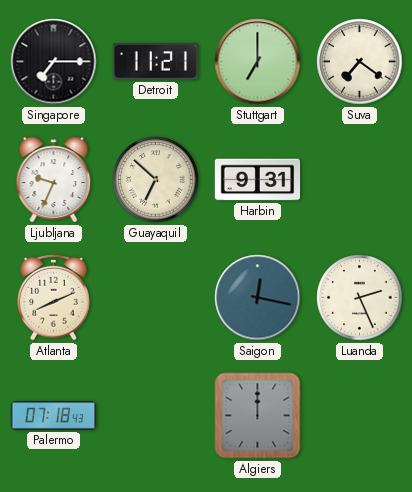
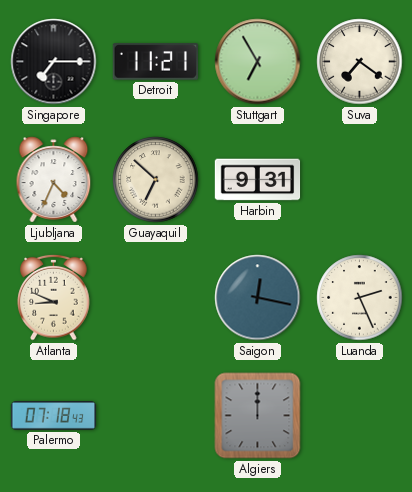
Stuttgart: 7:00 -> 6:55 (258, 62)
Ljubljana: 9:34 -> 4:34 (54, 180)
Atlanta: 8:11 -> 8:49 (54, 297)
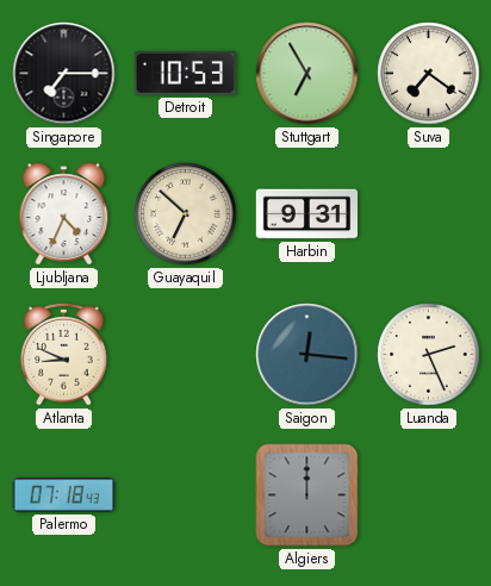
Detroit: 11:21 -> 10:53 (185, 74)
Saigon: 12:17 -> 12:16 (307, 355)
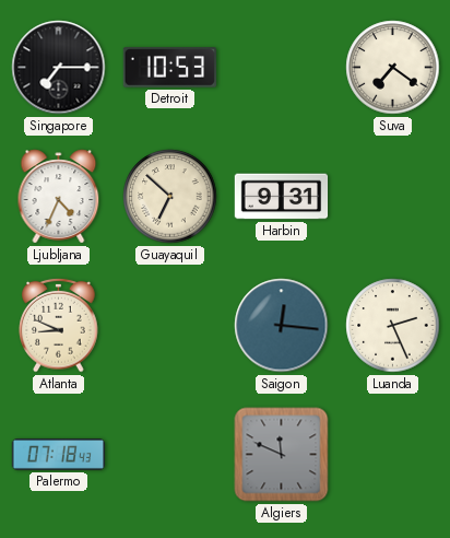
Stuttgart: 6:55 -> none (307, 74)
Algiers: 12:00 -> 11:49 (282, 455)
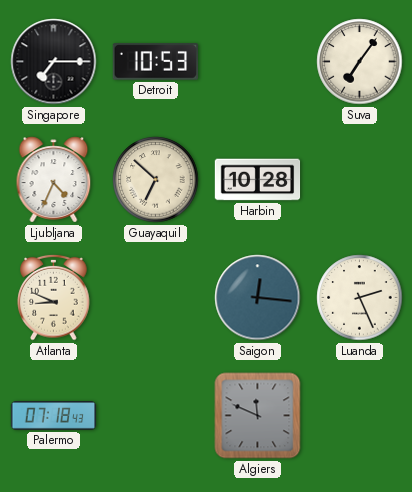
Suva: 7:21 -> 7:06 (360, 62)
Harbin: 9:31 -> 10:28 (258, 180)
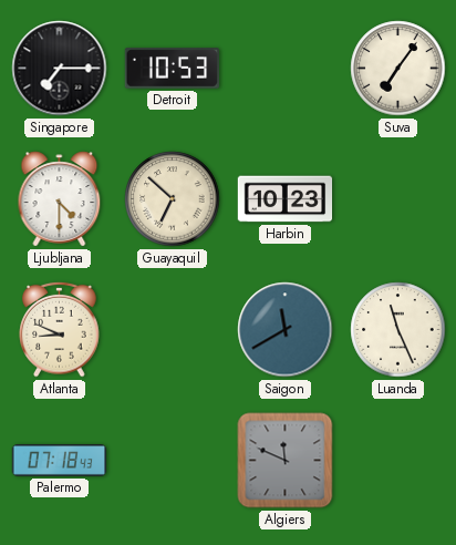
Ljubljana: 4:34 -> 4:30 (60, 199)
Harbin: 10:28 -> 10:23 (286, 199)
Saigon: 12:16 -> 11:40 (286, 330)
Luanda: 2:26 -> 11:26 (398, 330)
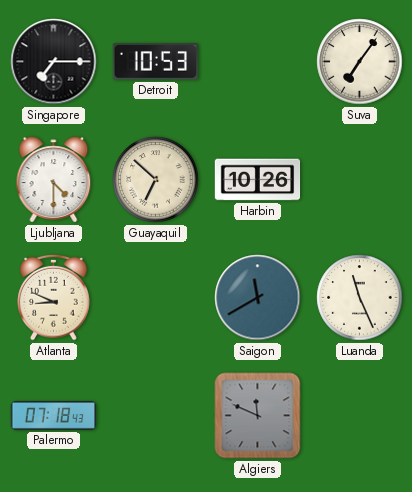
Harbin: 10:23 -> 10:26 (258, 180)
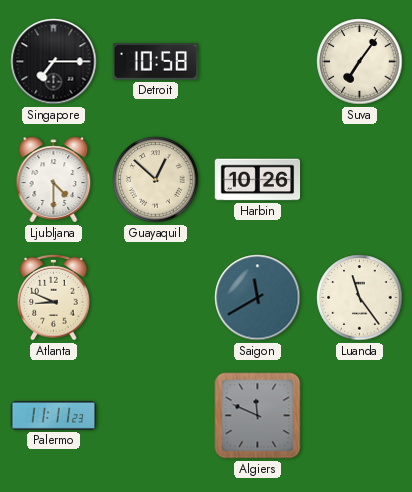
Detroit: 10:53 -> 10:58 (155, 62)
Guayaquil: 6:52 -> 12:52 (156, 180)
Luanda: 11:26 -> 11:24 (360, 298)
Palermo: 07:18 -> 11:11 (54, 416)
